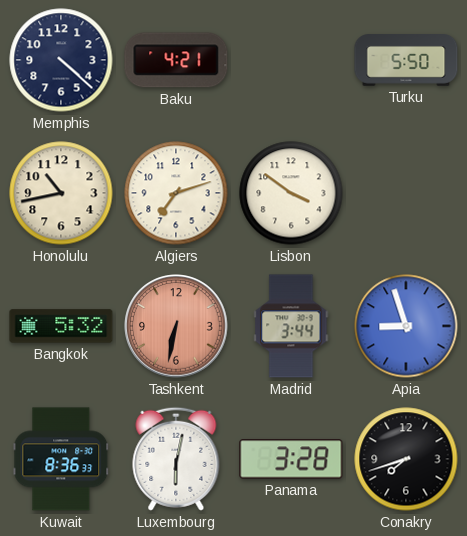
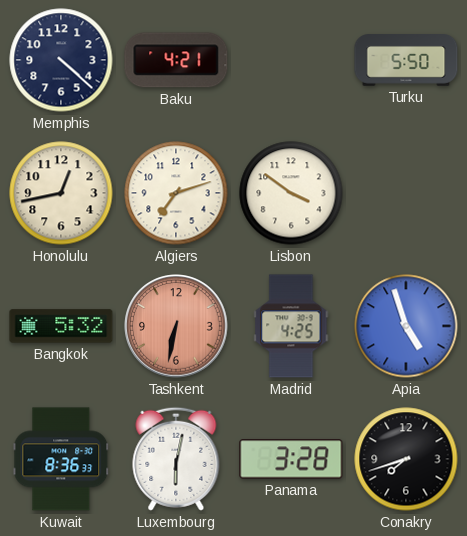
Honolulu: 10:43 -> 12:43 (61, 193)
Madrid: 3:44 -> 4:25 (291, 326)
Apia: 8:57 -> 4:57 (406, 326)
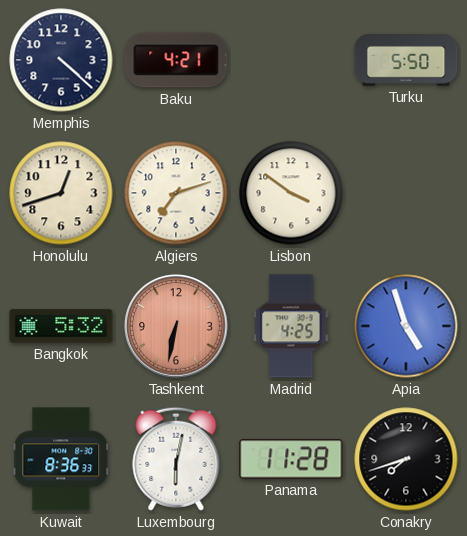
Honolulu: 12:43 -> 12:42 (61, 193)
Panama: 3:28 -> 11:28 (291, 459)
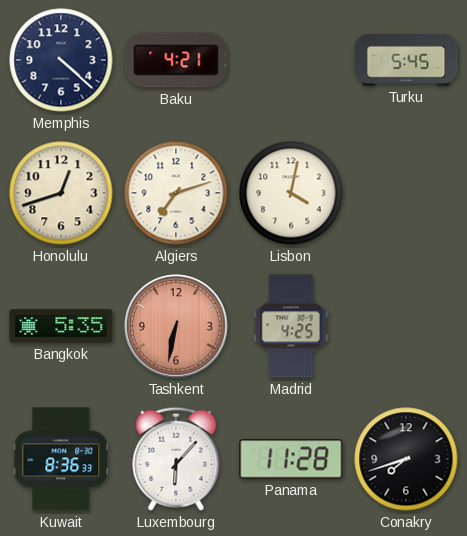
Turku: 5:50 -> 5:45 (406, 60)
Lisbon: 3:51 -> 4:02 (291, 193)
Bangkok: 5:32 -> 5:35 (61, 326)
Apia: 4:57 -> none (406, 326)
Luxembourg: 6:02 -> 6:07 (176, 459)
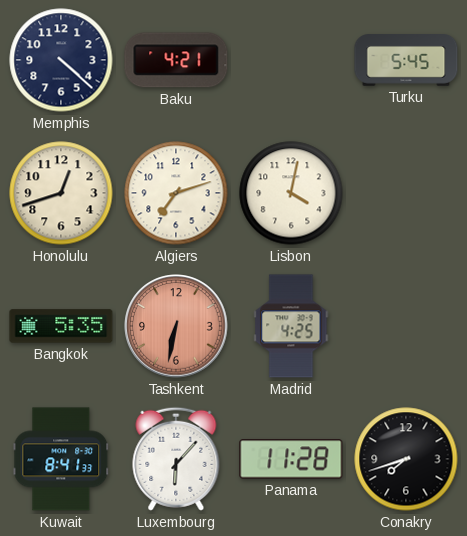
Kuwait: 8:36 -> 8:41 (61, 459)
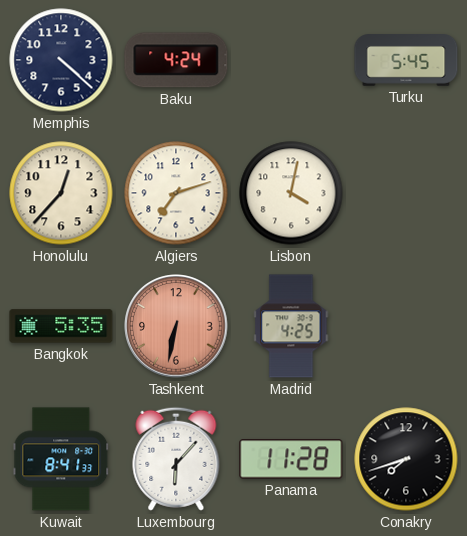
Baku: 4:21 -> 4:24 (176, 60)
Honolulu: 12:42 -> 12:37 (61, 193)
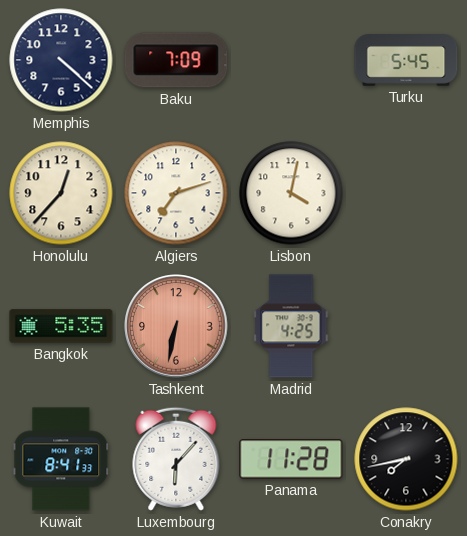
Baku: 4:24 -> 7:09 (176, 60)
Conakry: 7:42 -> 7:43 (406, 459)
